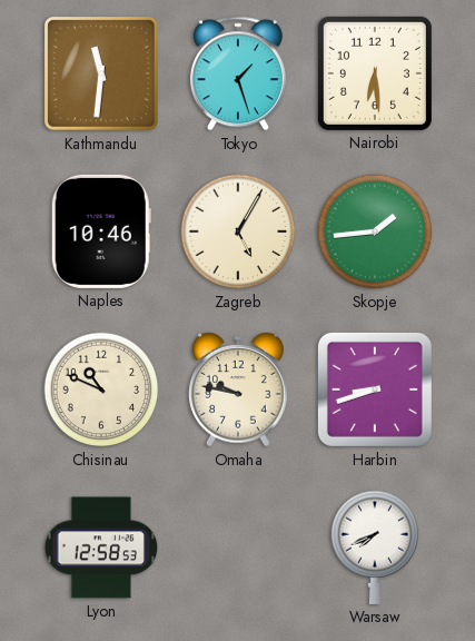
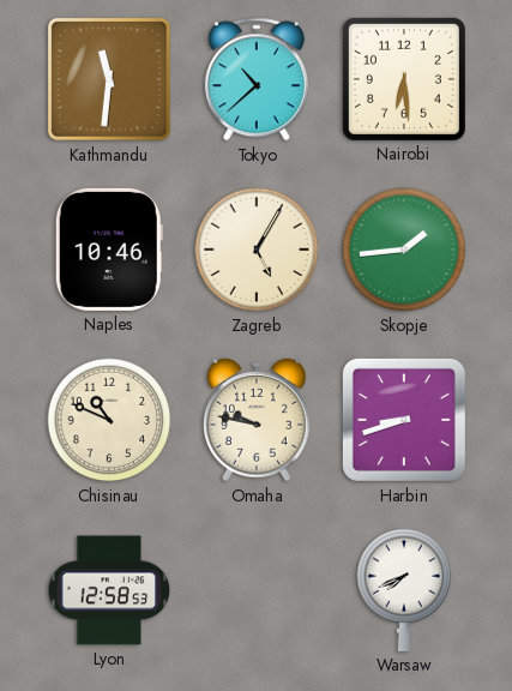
Tokyo: 1:27 -> 10:38 (257, 79)
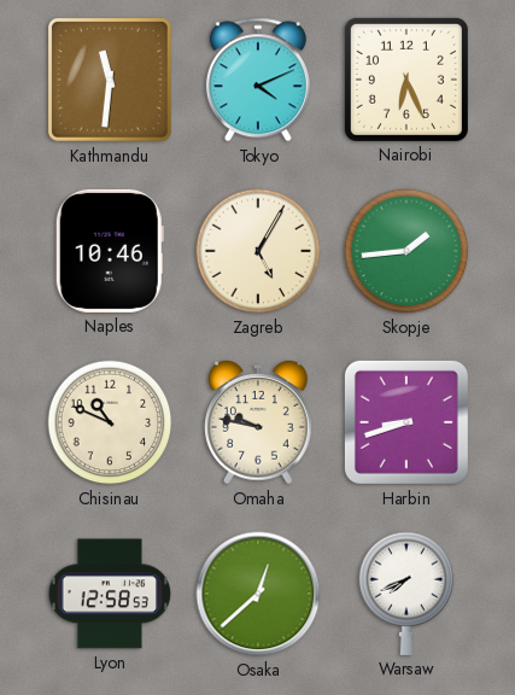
Tokyo: 10:38 -> 4:11 (258, 80)
Nairobi: 6:29 -> 6:26 (406, 80)
Osaka: none -> 12:38 (258, 594)
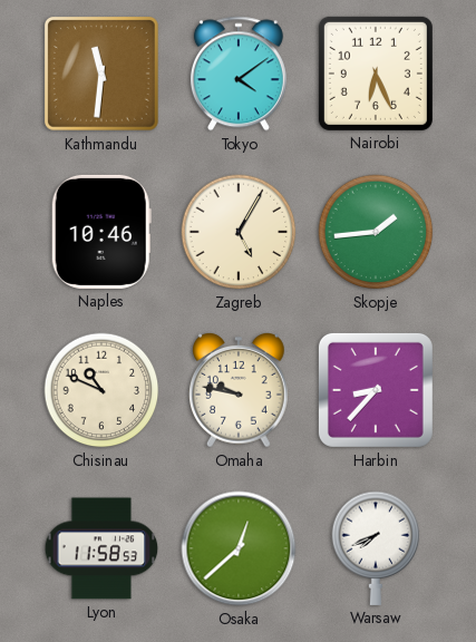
Tokyo: 4:11 -> 4:09 (239, 74)
Harbin: 8:42 -> 8:37 (376, 390)
Lyon: 12:58 -> 11:58 (101, 548)
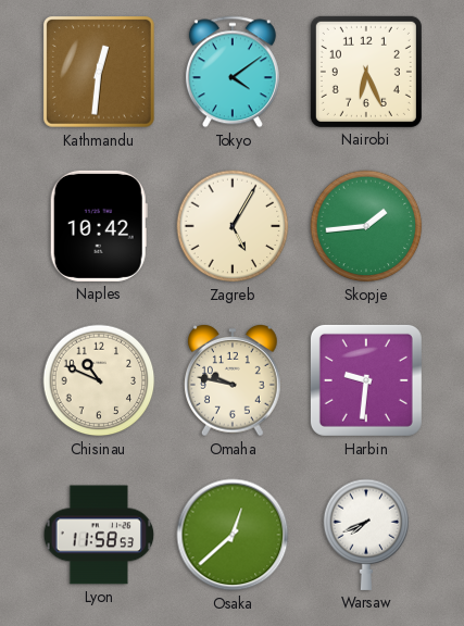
Kathmandu: 11:31 -> 12:31 (100, 73)
Naples: 10:46 -> 10:42 (99, 226)
Harbin: 8:37 -> 9:31 (366, 380)
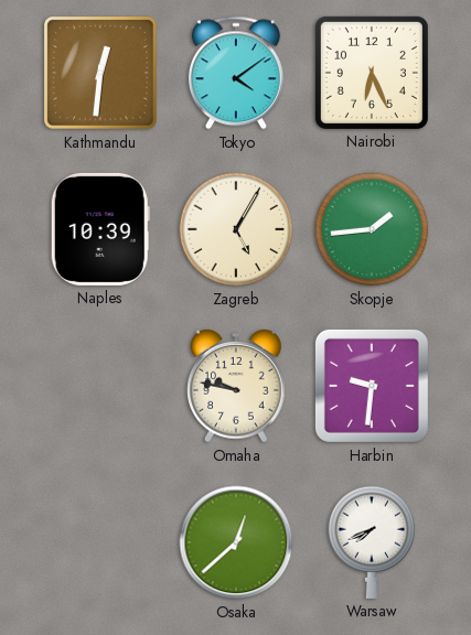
Naples: 10:42 -> 10:39 (100, 229)
Chisinau: 10:49 -> none (99, 380)
Lyon: 11:58 -> none (99, 535)
